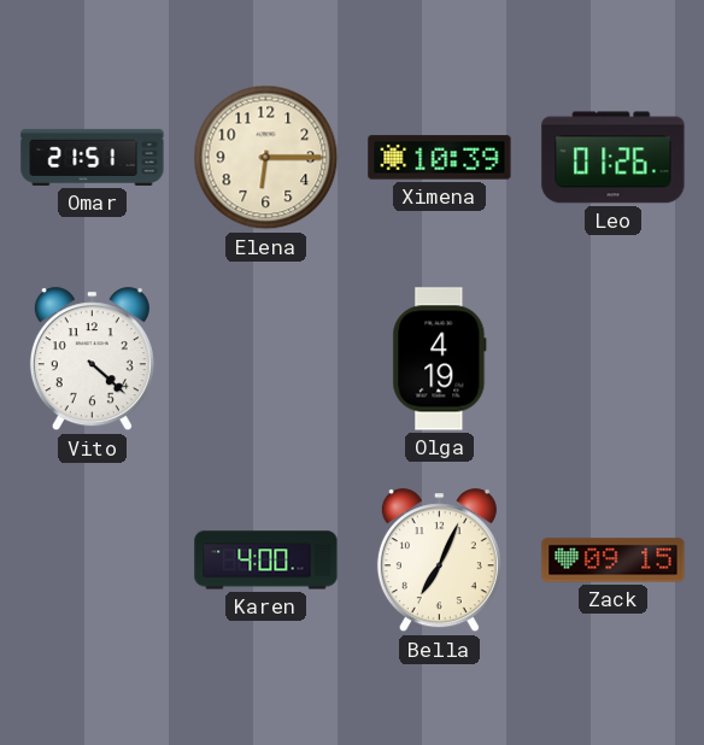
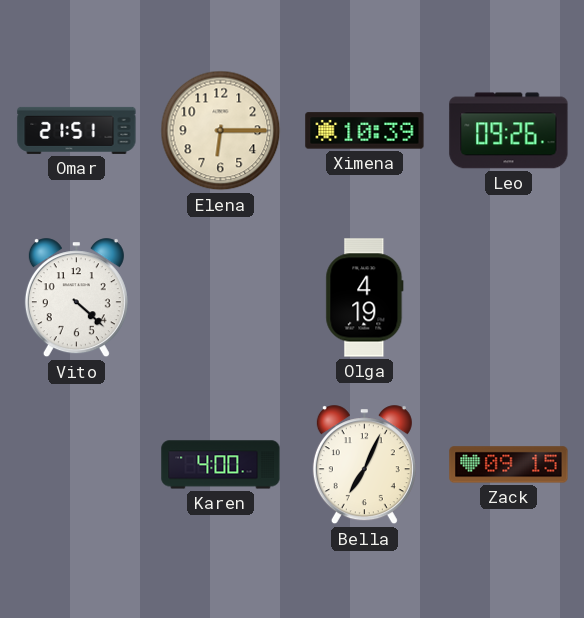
Leo: 01:26 -> 09:26 (509, 131)
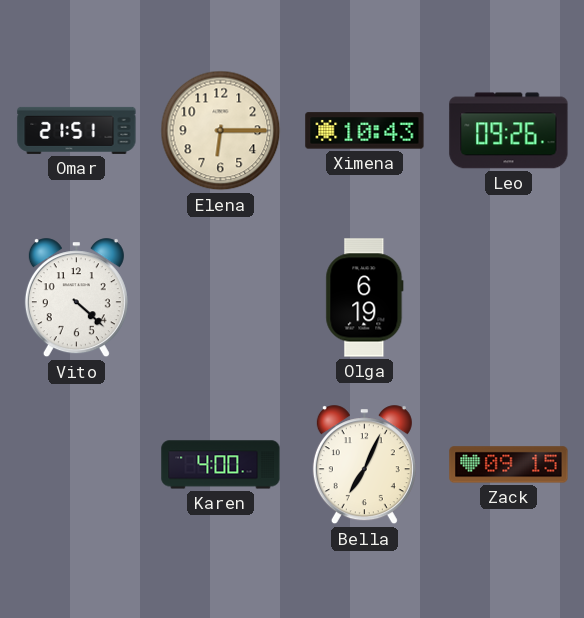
Ximena: 10:39 -> 10:43 (365, 131)
Olga: 4:19 -> 6:19 (365, 298)
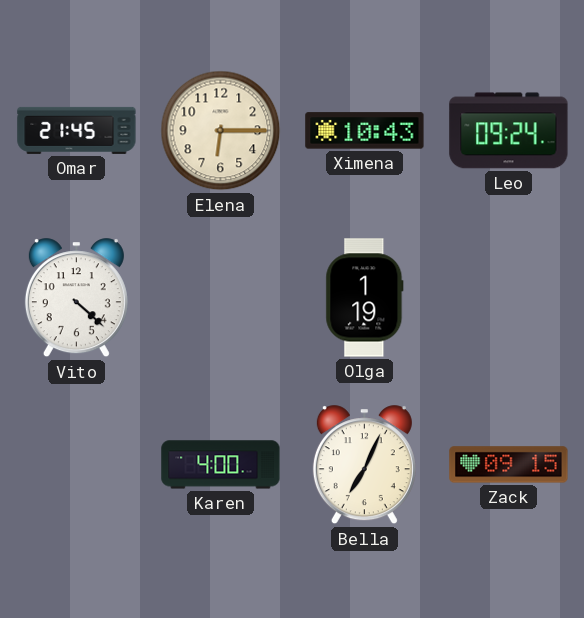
Omar: 21:51 -> 21:45 (77, 130)
Leo: 09:26 -> 09:24 (509, 131)
Olga: 6:19 -> 1:19 (365, 298)
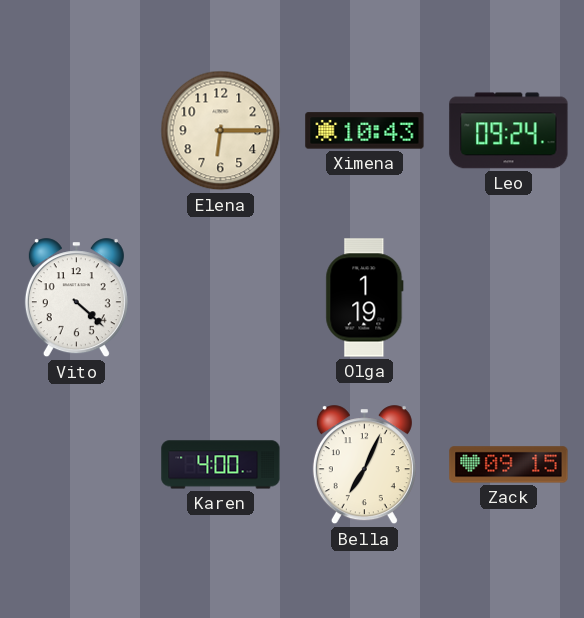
Omar: 21:45 -> none (77, 130)
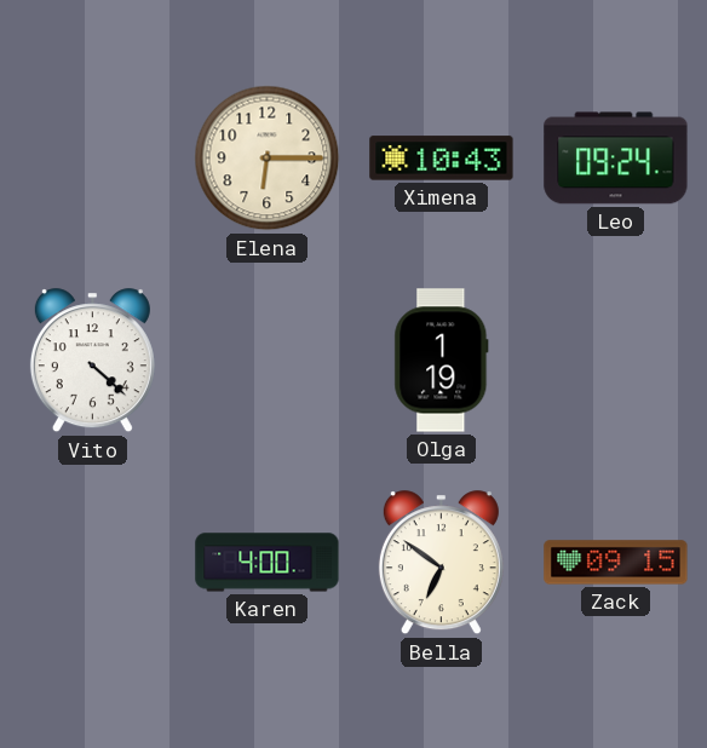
Bella: 7:04 -> 6:51 (441, 563)
